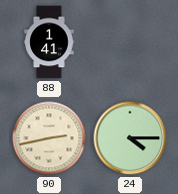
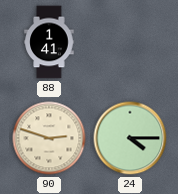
90: 2:43 -> 2:48 (49, 138)
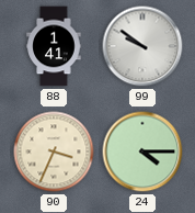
99: none -> 9:51 (142, 46)
90: 2:48 -> 3:34 (54, 152)
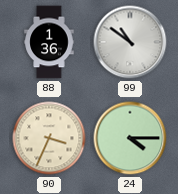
88: 1:41 -> 1:36 (49, 42)
99: 9:51 -> 10:51 (130, 42)
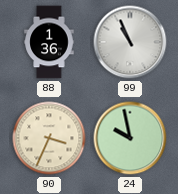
99: 10:51 -> 10:56 (130, 42)
24: 4:15 -> 9:58 (130, 138)
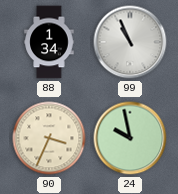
88: 1:36 -> 1:34 (49, 42)
